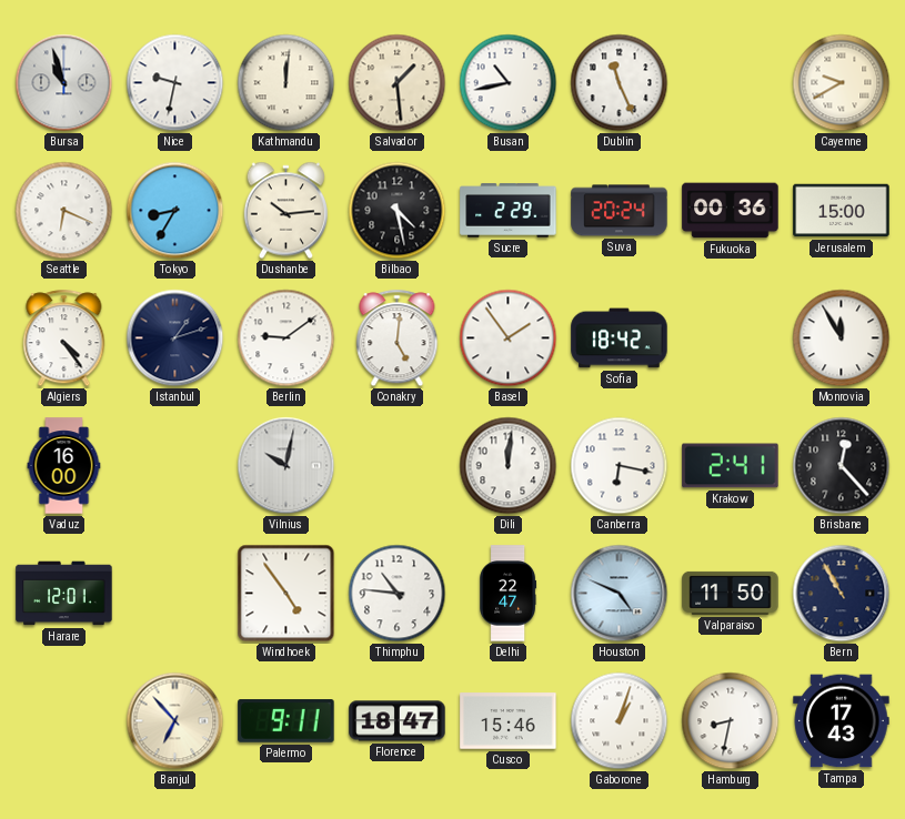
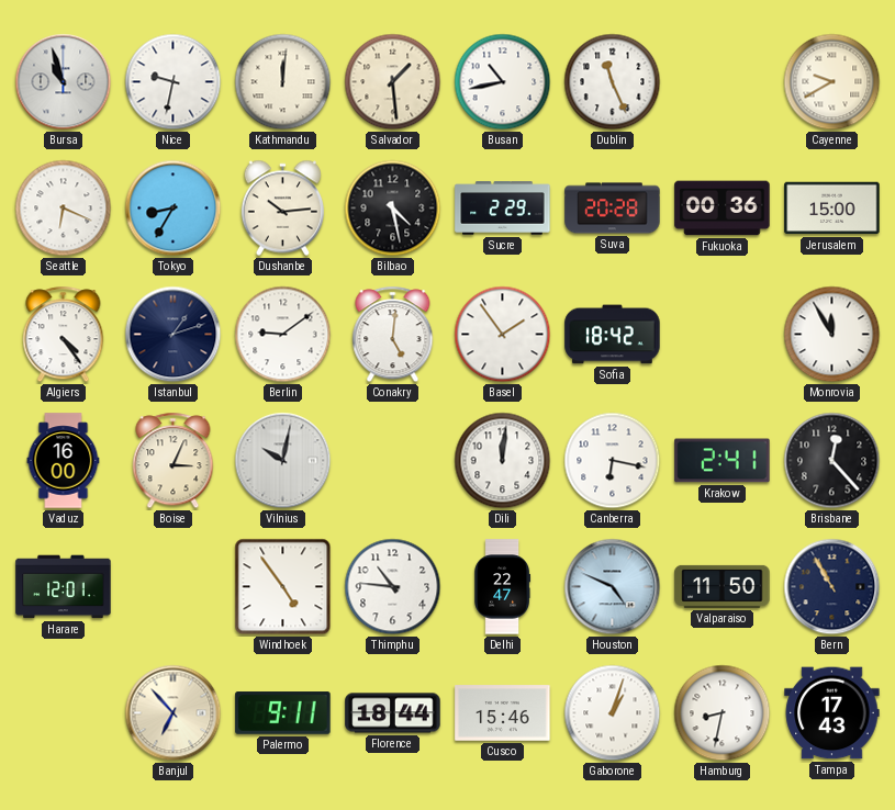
Suva: 20:24 -> 20:28 (613, 209)
Boise: none -> 3:04 (174, 461)
Florence: 18:47 -> 18:44 (393, 713)
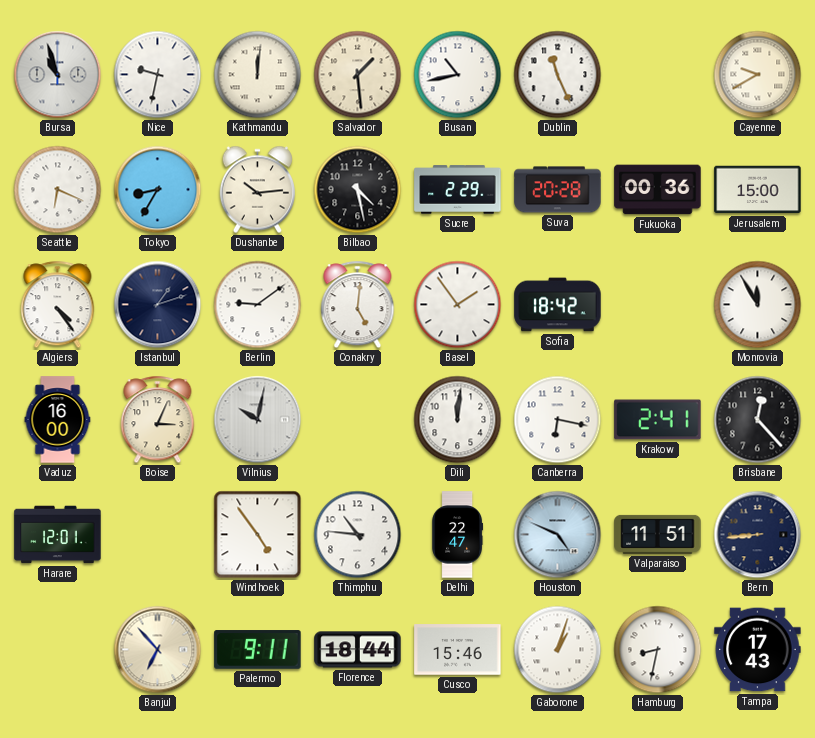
Valparaiso: 11:50 -> 11:51 (658, 534)
Bern: 10:55 -> 8:44 (758, 535)
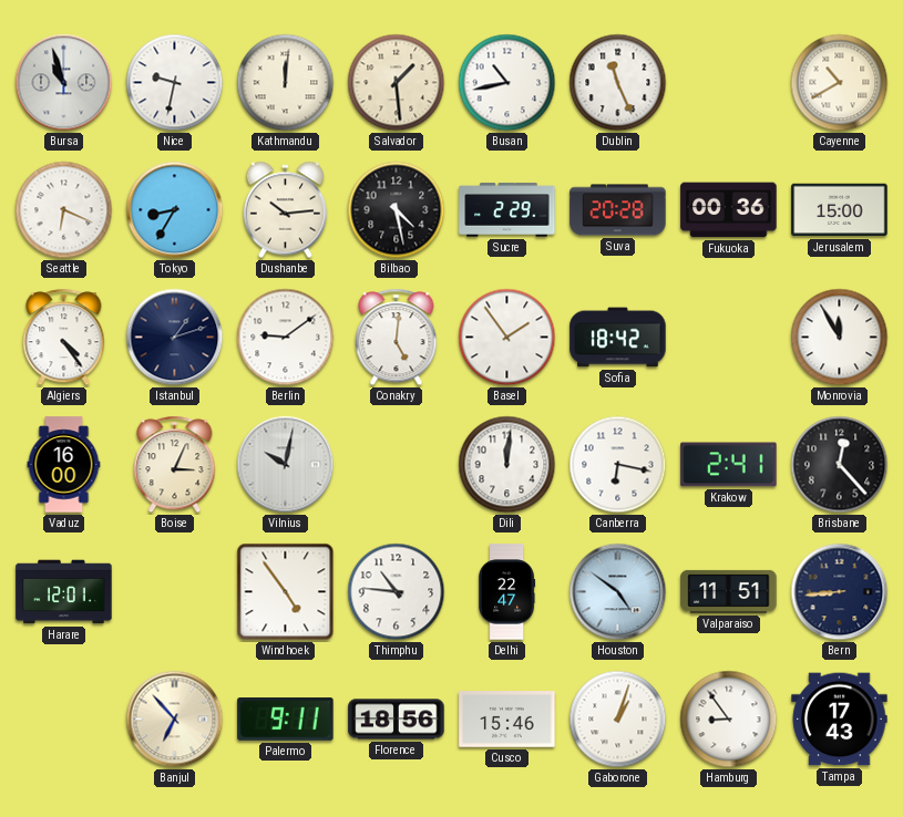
Cayenne: 9:40 -> 10:40 (840, 83)
Houston: 4:49 -> 4:51 (618, 592)
Florence: 18:44 -> 18:56 (397, 720)
Hamburg: 8:32 -> 8:54 (729, 720)
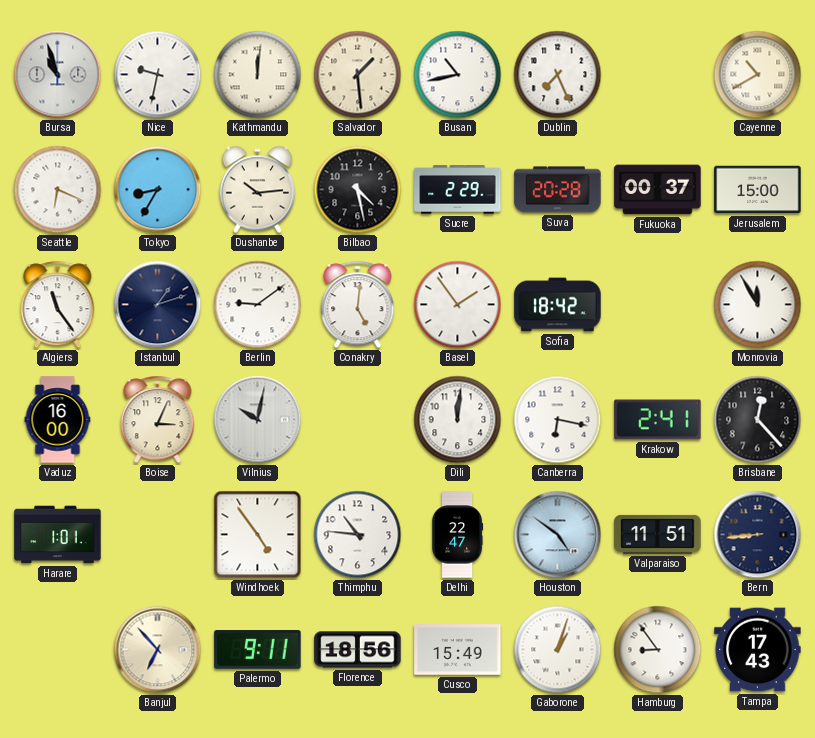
Dublin: 11:26 -> 7:26 (558, 75)
Fukuoka: 00:36 -> 00:37 (658, 190)
Algiers: 4:24 -> 11:24 (58, 305)
Harare: 12:01 -> 1:01 (58, 535)
Cusco: 15:46 -> 15:49 (458, 650)
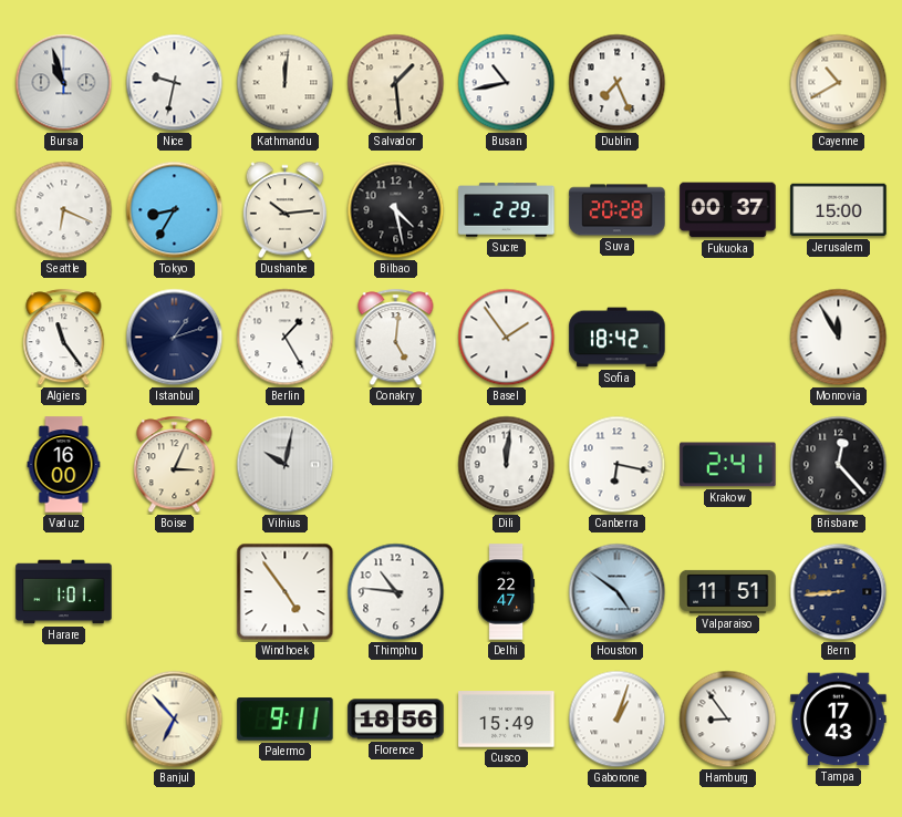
Berlin: 9:09 -> 1:25 (286, 338)
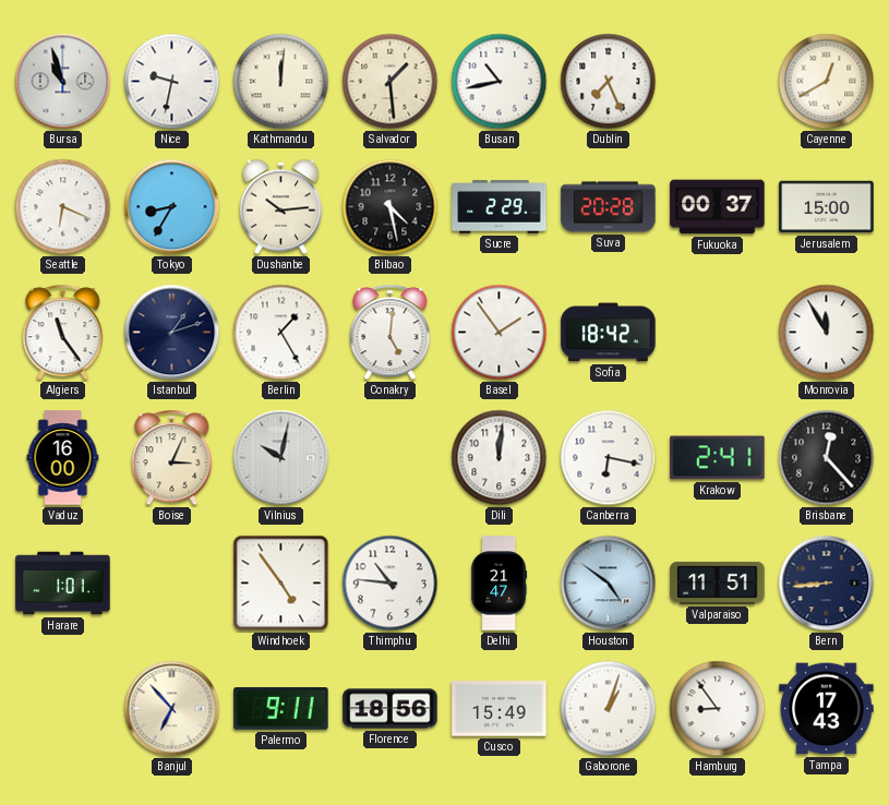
Cayenne: 10:40 -> 12:40 (827, 82)
Delhi: 22:47 -> 21:47 (500, 584)
